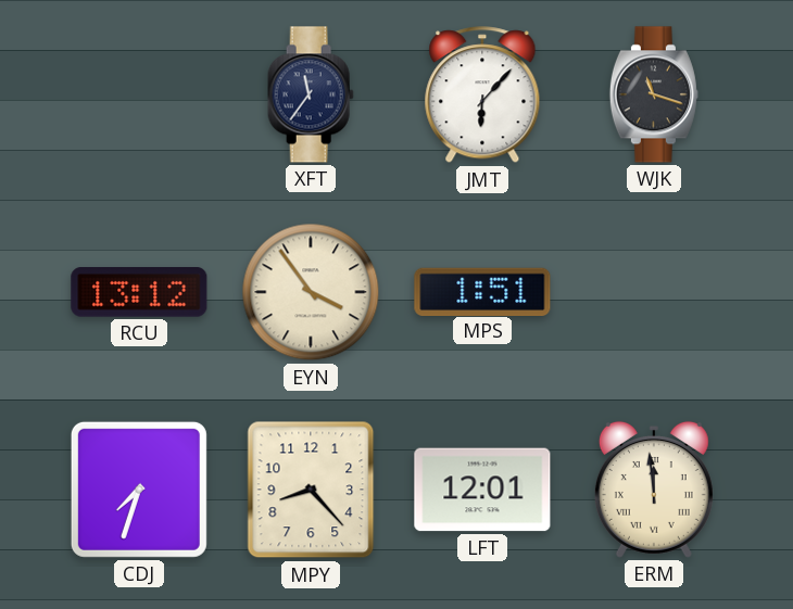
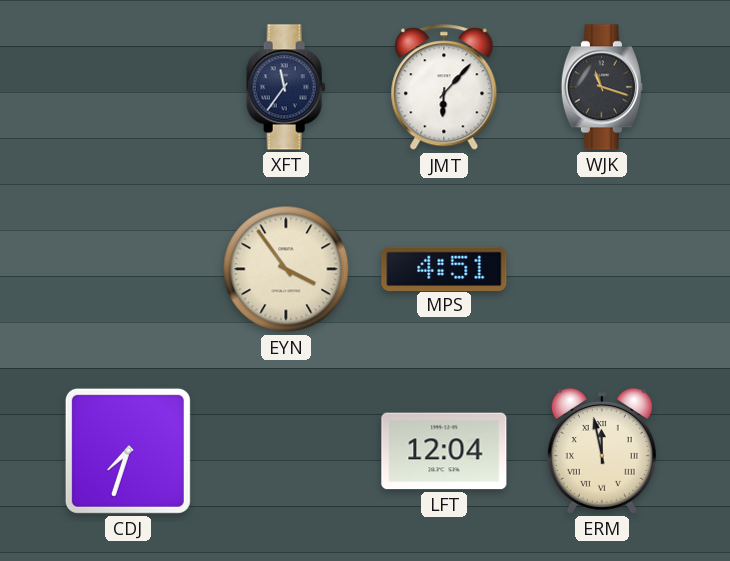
RCU: 13:12 -> none (139, 293)
MPS: 1:51 -> 4:51 (444, 268)
MPY: 8:23 -> none (311, 490)
LFT: 12:01 -> 12:04 (444, 451)
ERM: 11:59 -> 11:58 (602, 451)
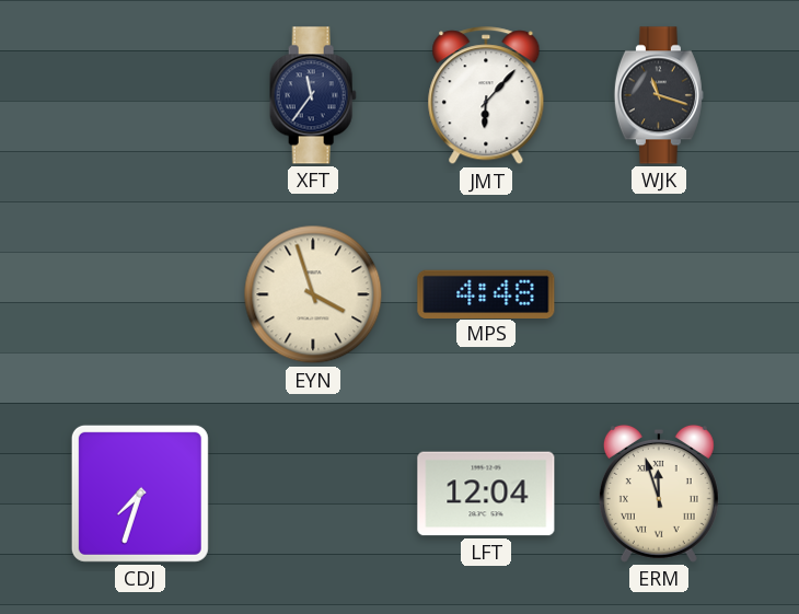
EYN: 3:54 -> 3:57 (313, 294)
MPS: 4:51 -> 4:48 (486, 293)
ERM: 11:58 -> 11:57 (659, 494)
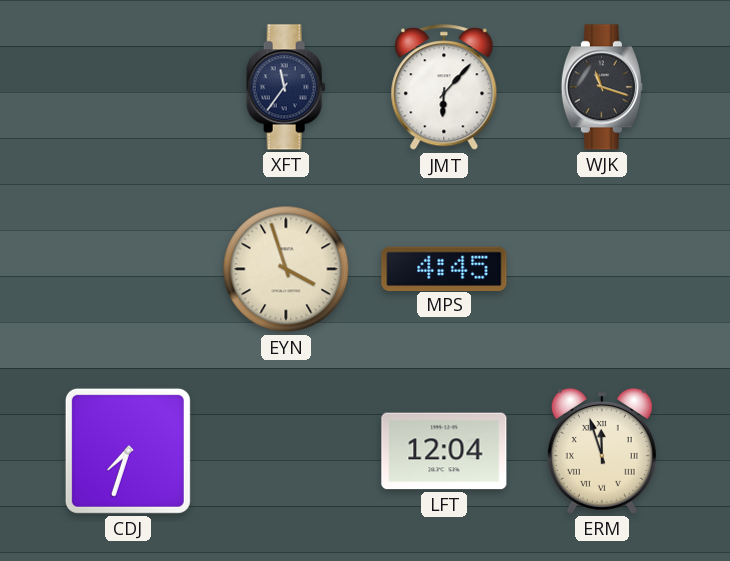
MPS: 4:48 -> 4:45 (444, 268)
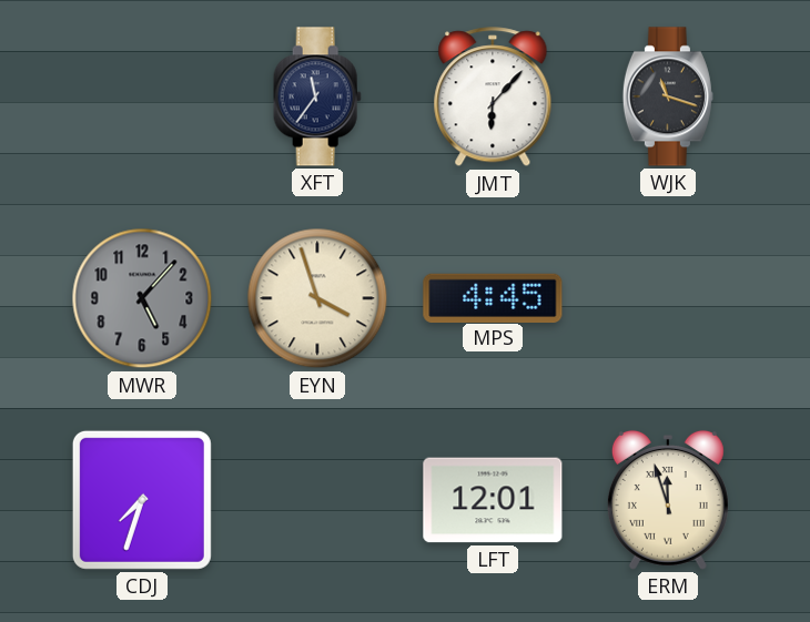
MWR: none -> 5:07 (142, 298)
LFT: 12:04 -> 12:01 (493, 500)
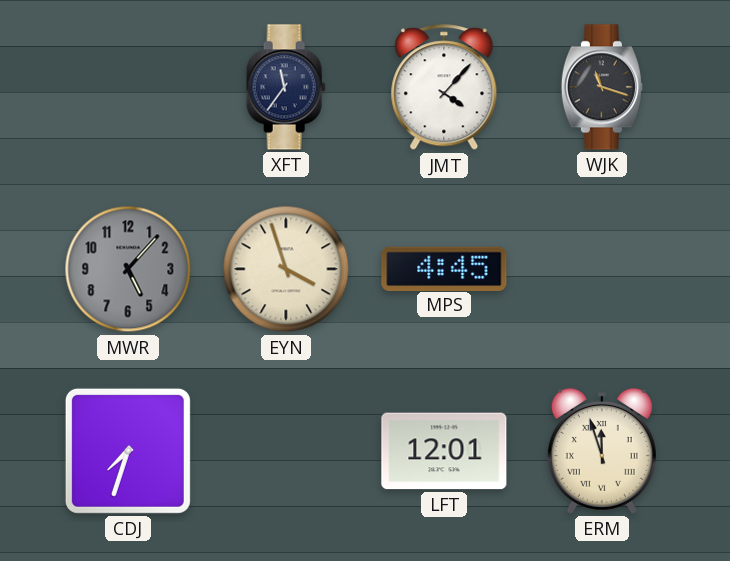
JMT: 6:07 -> 4:07 (444, 88)
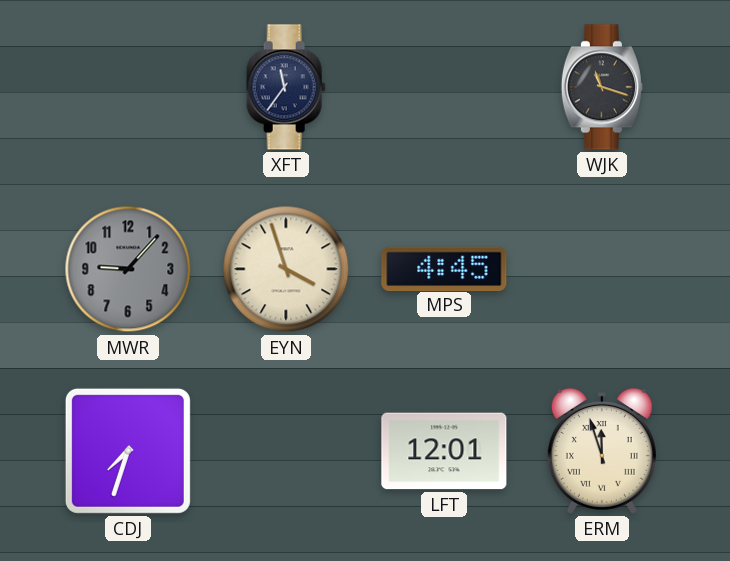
JMT: 4:07 -> none (444, 88)
MWR: 5:07 -> 9:07 (128, 269)
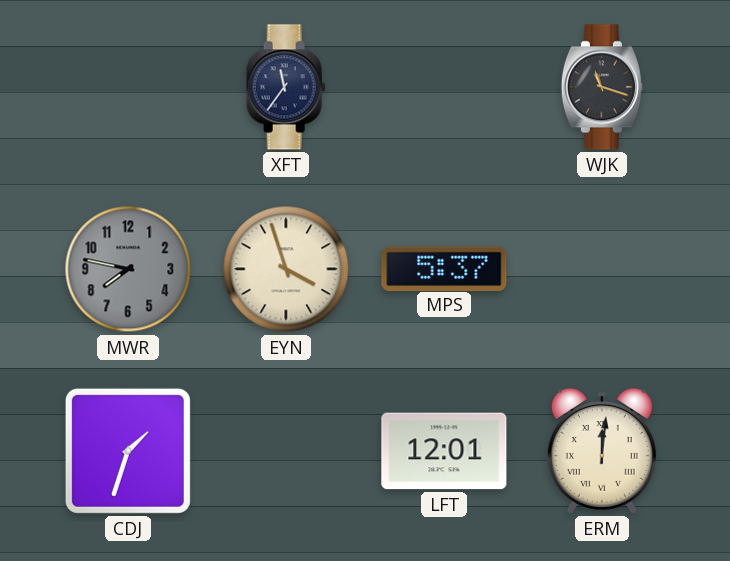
MWR: 9:07 -> 7:47 (128, 269)
MPS: 4:45 -> 5:37 (444, 268)
CDJ: 7:33 -> 1:33 (128, 451)
ERM: 11:57 -> 12:01 (602, 451)
